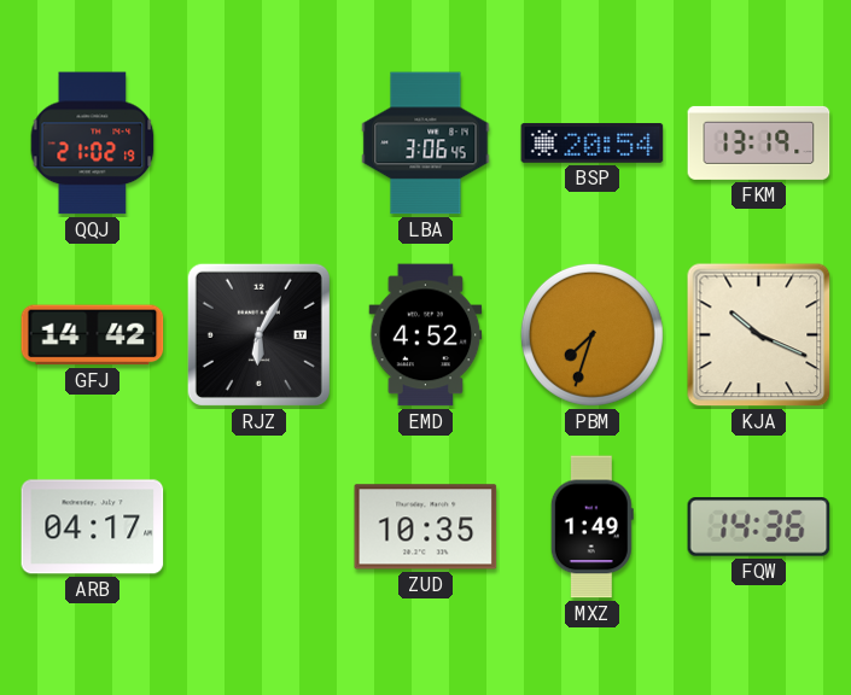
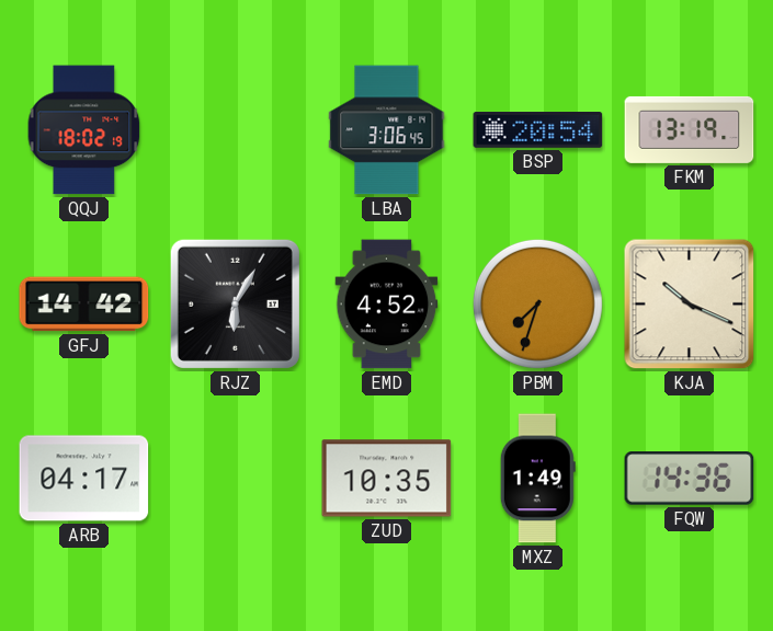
QQJ: 21:02 -> 18:02 (84, 130)
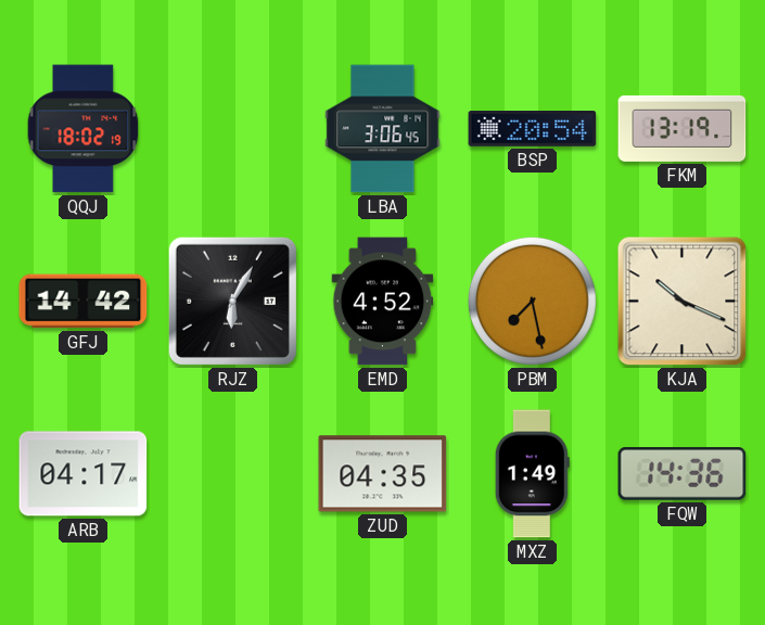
PBM: 7:33 -> 7:28 (532, 301)
ZUD: 10:35 -> 04:35 (383, 474)
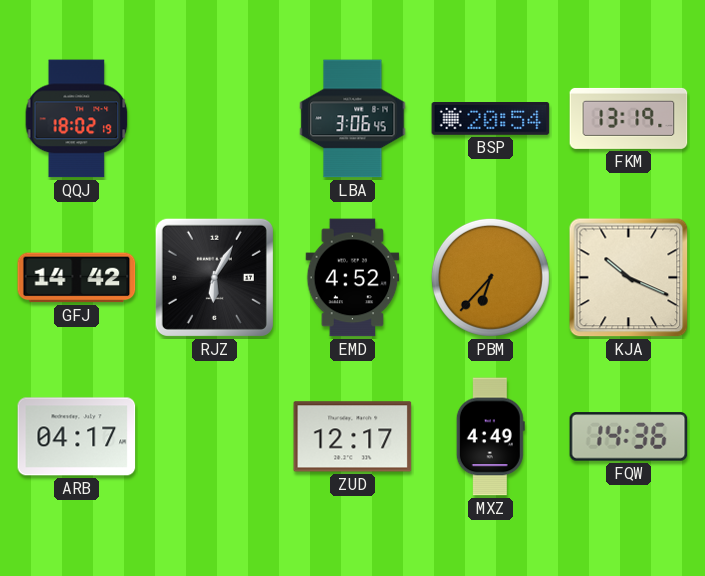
PBM: 7:28 -> 6:37 (490, 277)
ZUD: 04:35 -> 12:17 (353, 437)
MXZ: 1:49 -> 4:49 (490, 437)
